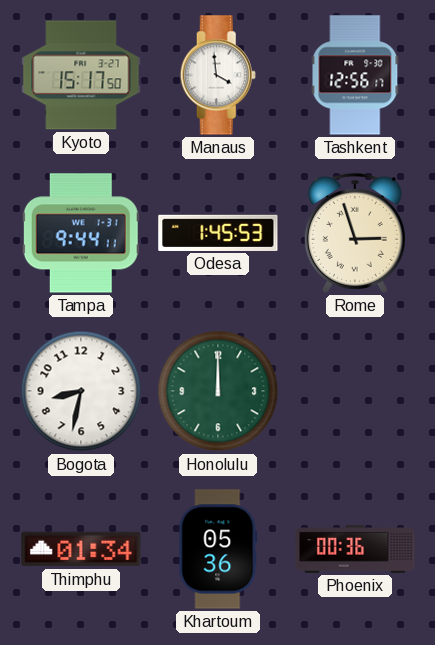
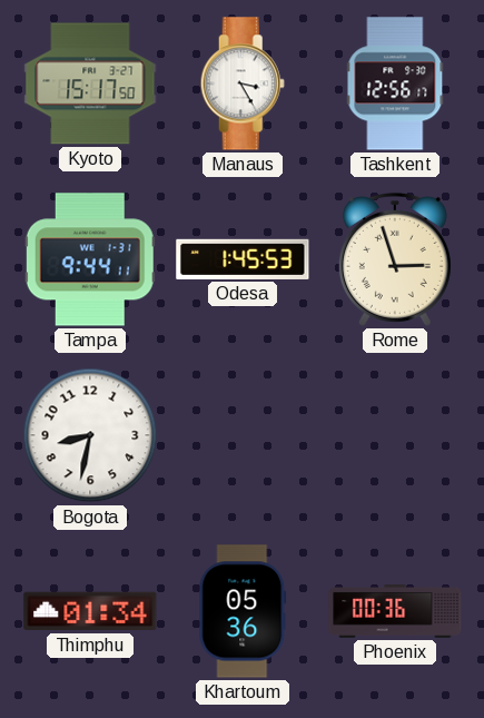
Manaus: 3:59 -> 3:25 (243, 83)
Honolulu: 12:00 -> none (218, 391)
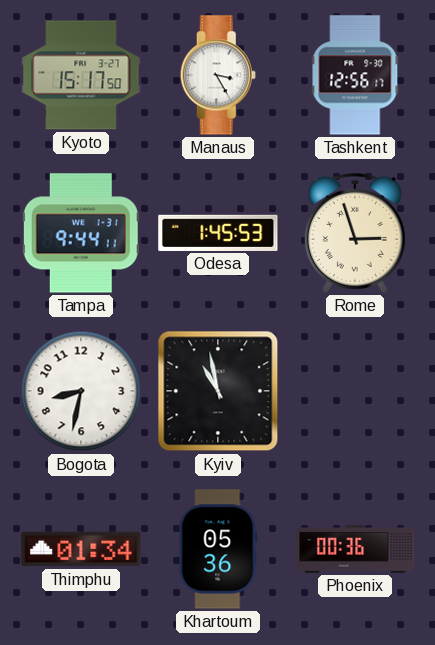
Kyiv: none -> 10:58 (218, 391)
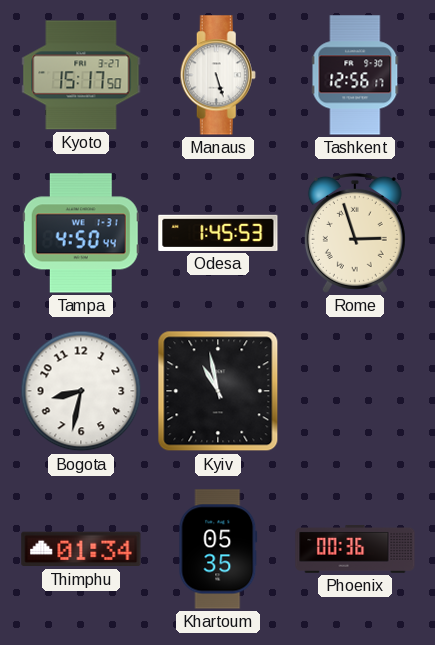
Manaus: 3:25 -> 5:27 (218, 75)
Tampa: 9:44 -> 4:50 (81, 233)
Khartoum: 05:36 -> 05:35 (218, 549)
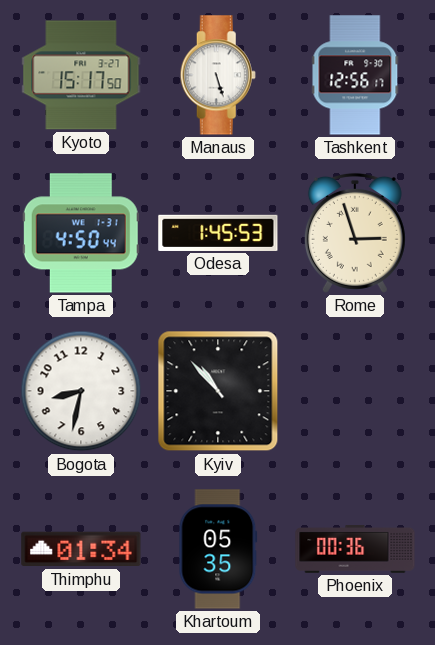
Kyiv: 10:58 -> 10:53 (218, 391)
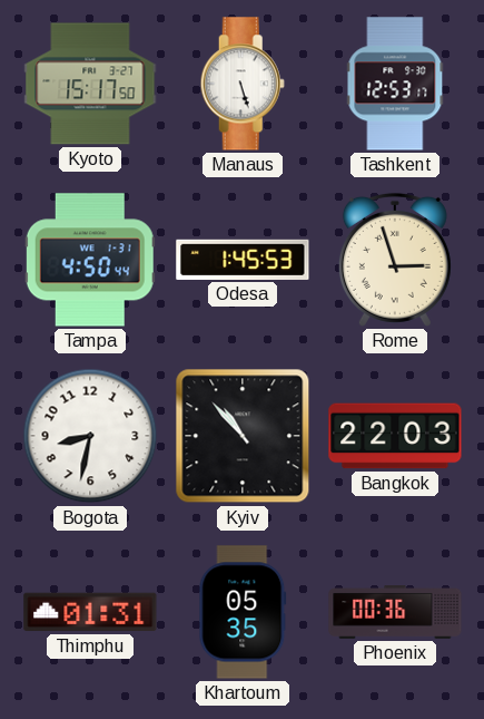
Tashkent: 12:56 -> 12:53 (395, 84)
Bangkok: none -> 22:03 (395, 436)
Thimphu: 01:34 -> 01:31 (90, 612)
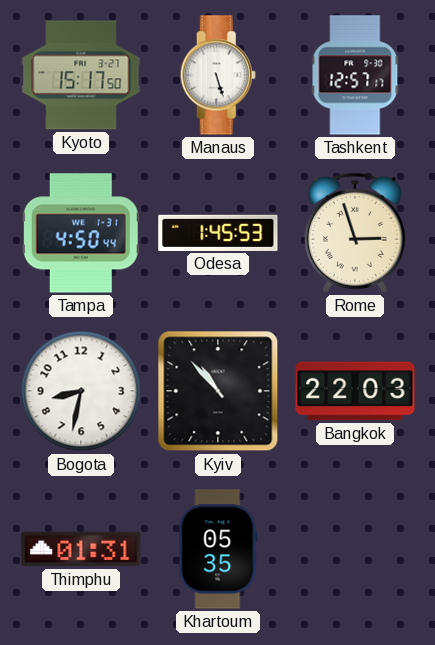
Tashkent: 12:53 -> 12:57 (355, 75)
Phoenix: 00:36 -> none (395, 612)
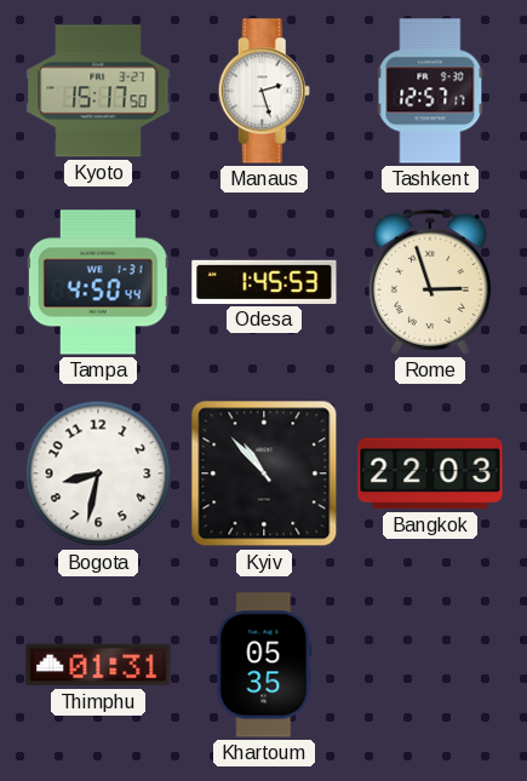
Manaus: 5:27 -> 2:27 (264, 91)
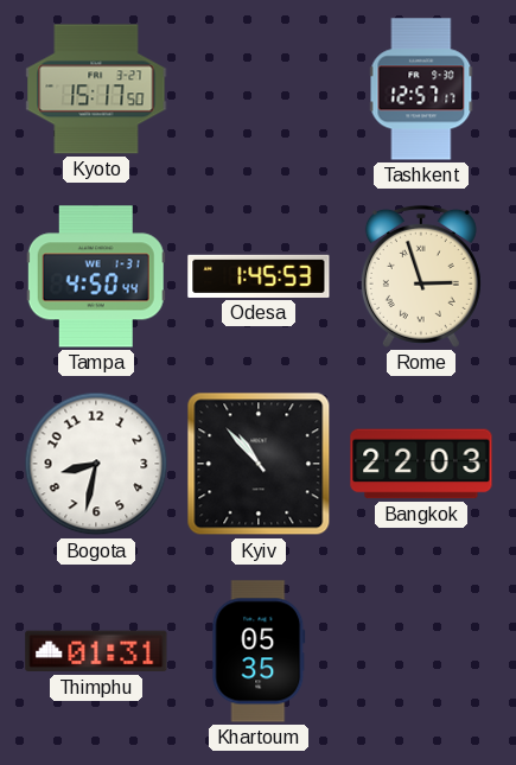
Manaus: 2:27 -> none (264, 91)
